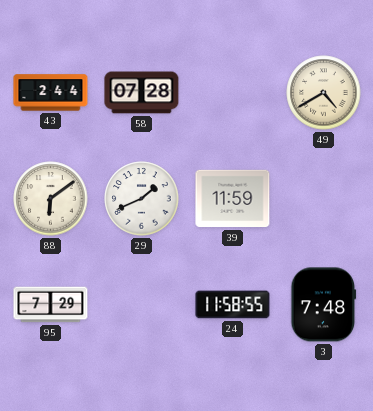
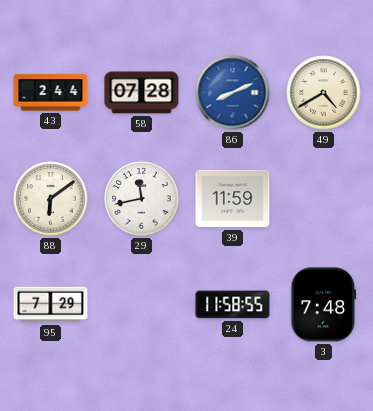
86: none -> 8:11 (233, 93)
29: 1:41 -> 11:43 (142, 199)
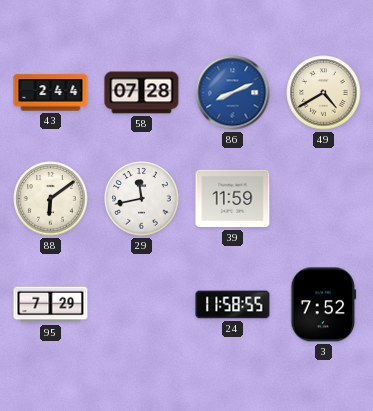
3: 7:48 -> 7:52 (324, 305)
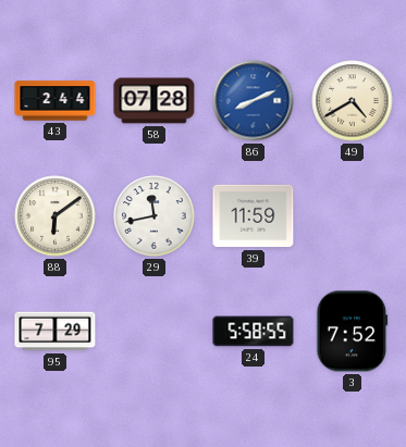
24: 11:58 -> 5:58 (254, 332)
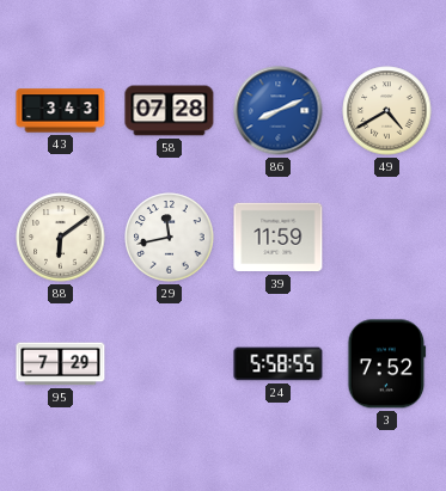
43: 2:44 -> 3:43 (61, 111)
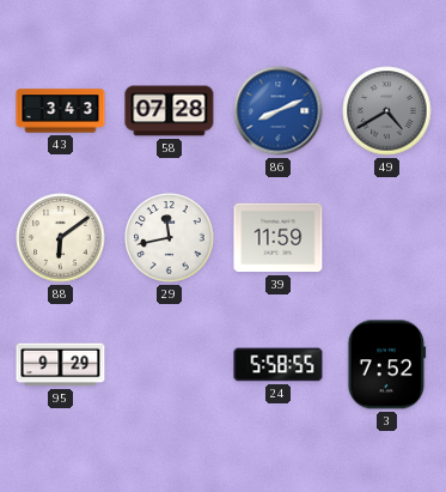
49 dial: cream -> grey (387, 111)
95: 7:29 -> 9:29 (61, 365)
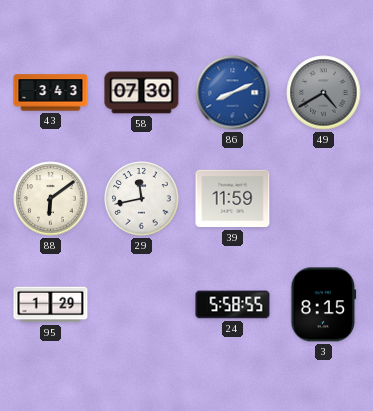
58: 07:28 -> 07:30 (142, 93)
95: 9:29 -> 1:29 (51, 305)
3: 7:52 -> 8:15 (324, 305)
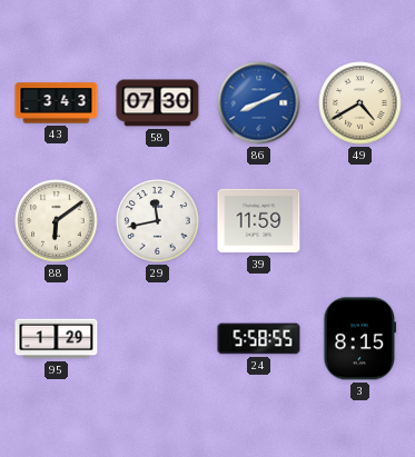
49 dial: grey -> cream (360, 103)
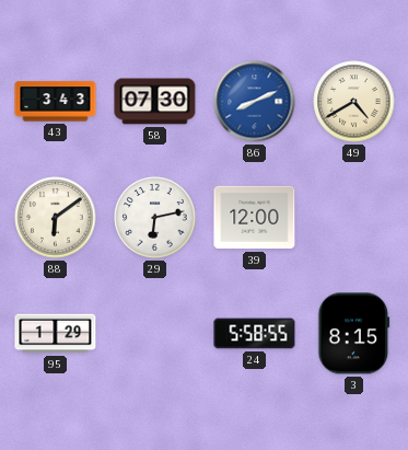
29: 11:43 -> 6:13 (155, 218)
39: 11:59 -> 12:00 (255, 218)
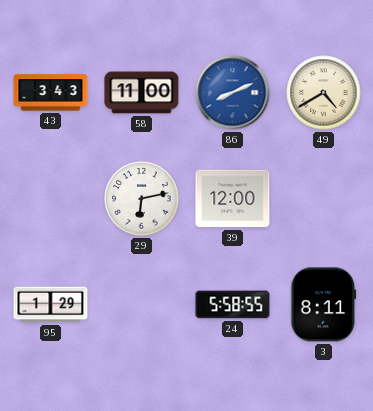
58: 07:30 -> 11:00 (142, 93)
88: 6:09 -> none (56, 218)
3: 8:15 -> 8:11 (324, 305)
